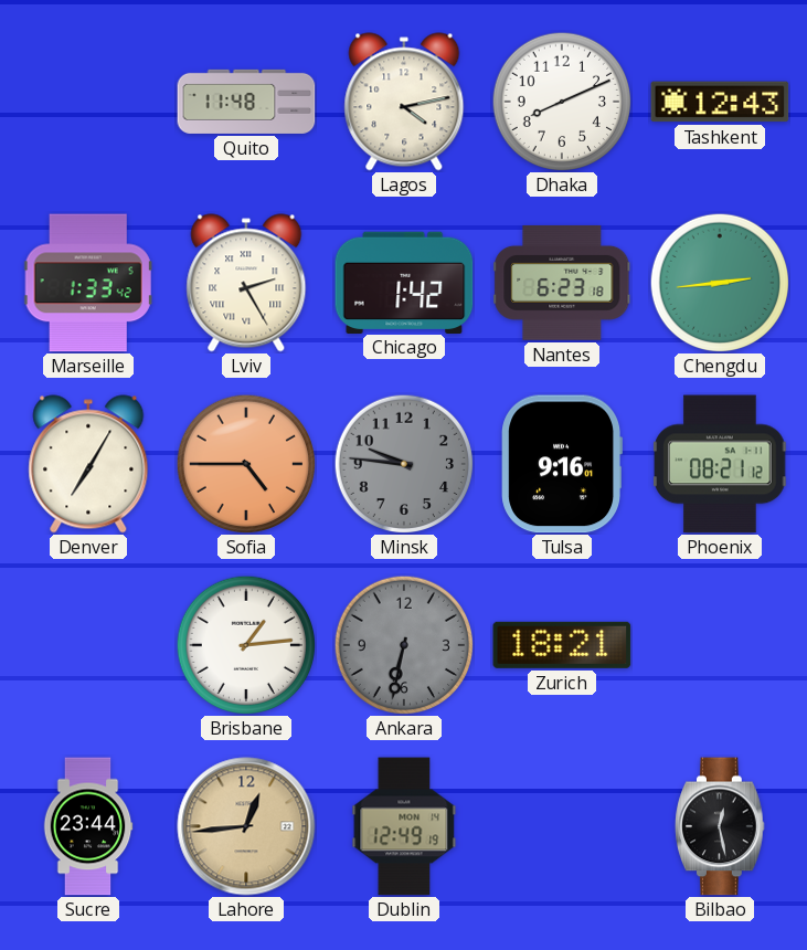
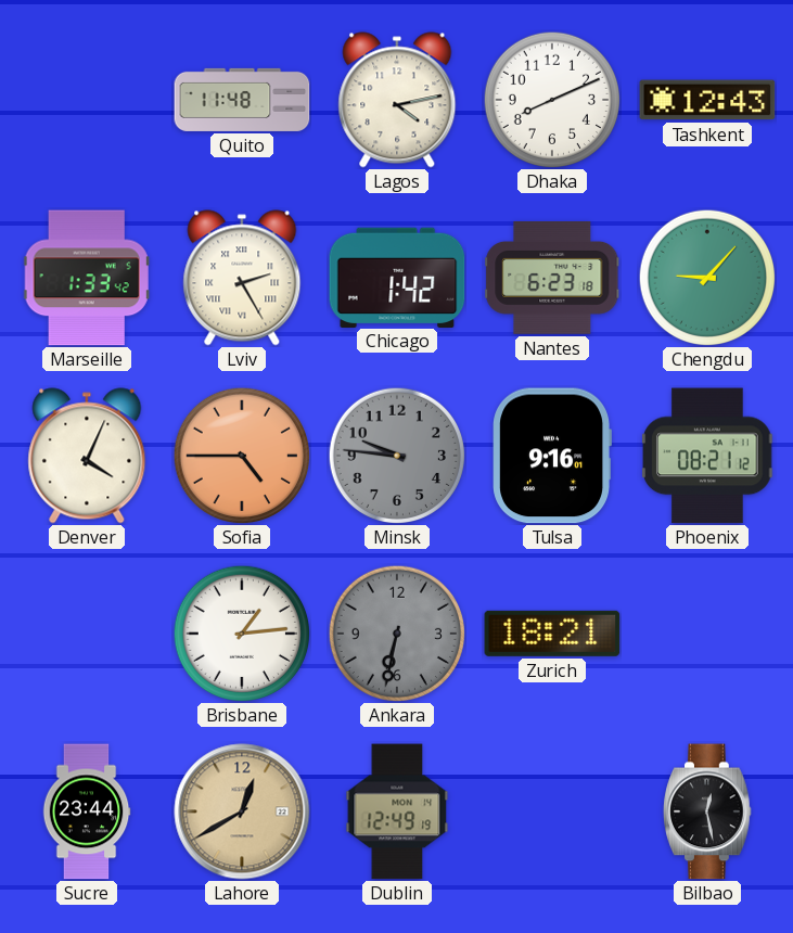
Chengdu: 2:44 -> 9:07 (706, 277)
Denver: 7:05 -> 4:04 (87, 456)
Lahore: 12:44 -> 12:40 (242, 811)
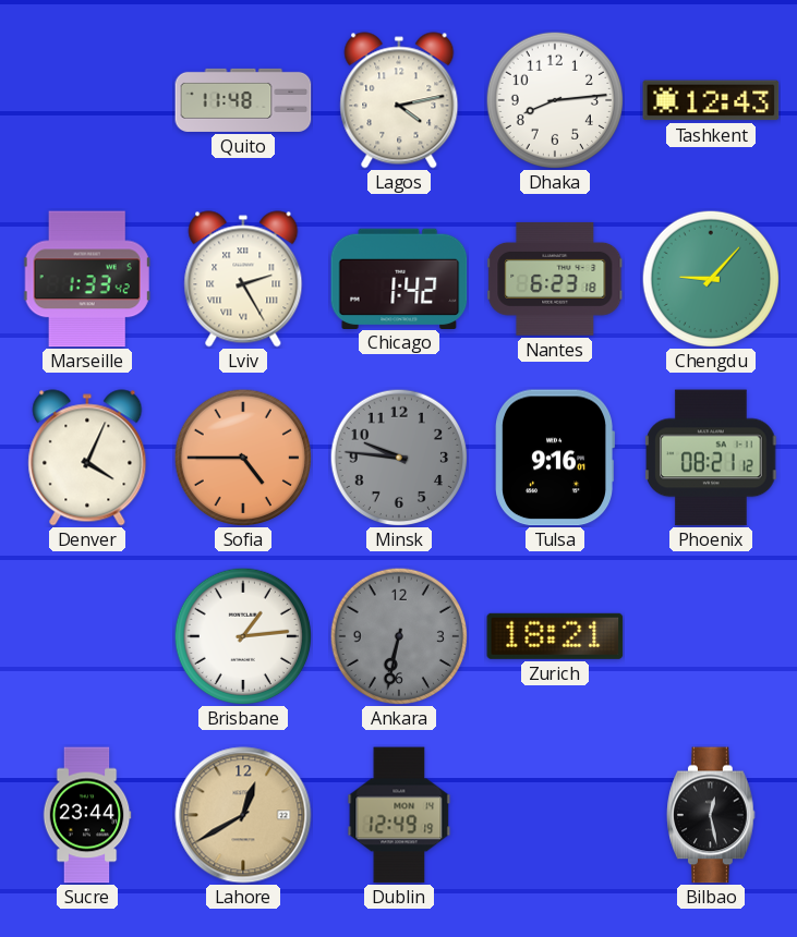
Dhaka: 8:11 -> 8:14 (554, 99)
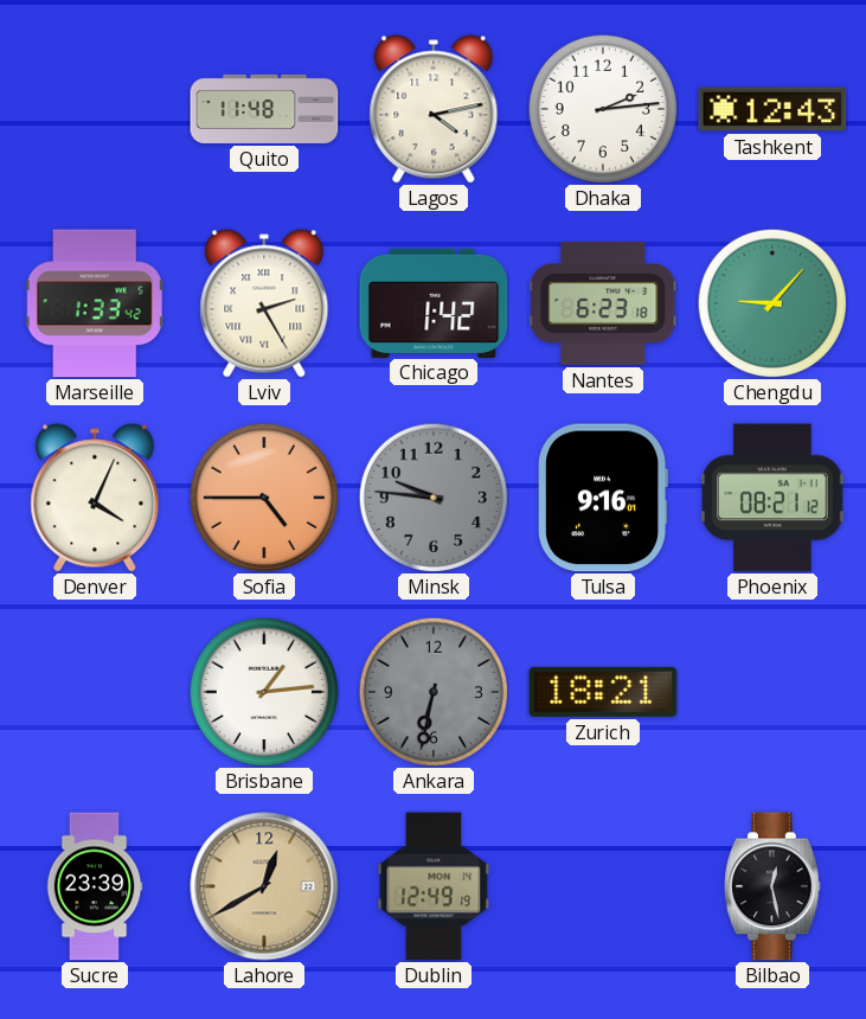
Dhaka: 8:14 -> 2:14 (602, 108)
Sucre: 23:44 -> 23:39 (95, 886)
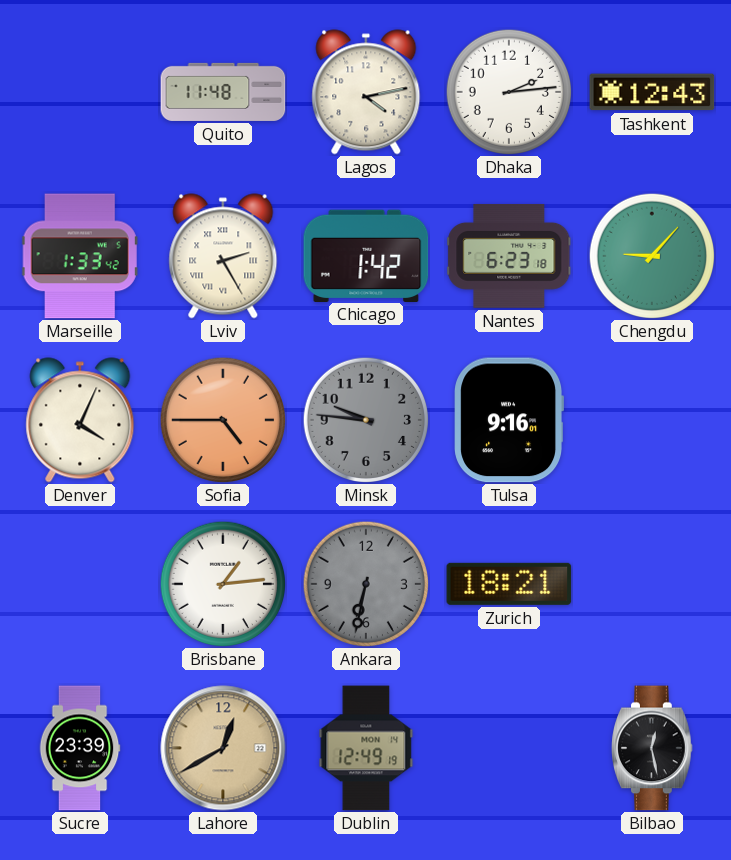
Phoenix: 08:21 -> none (772, 498)
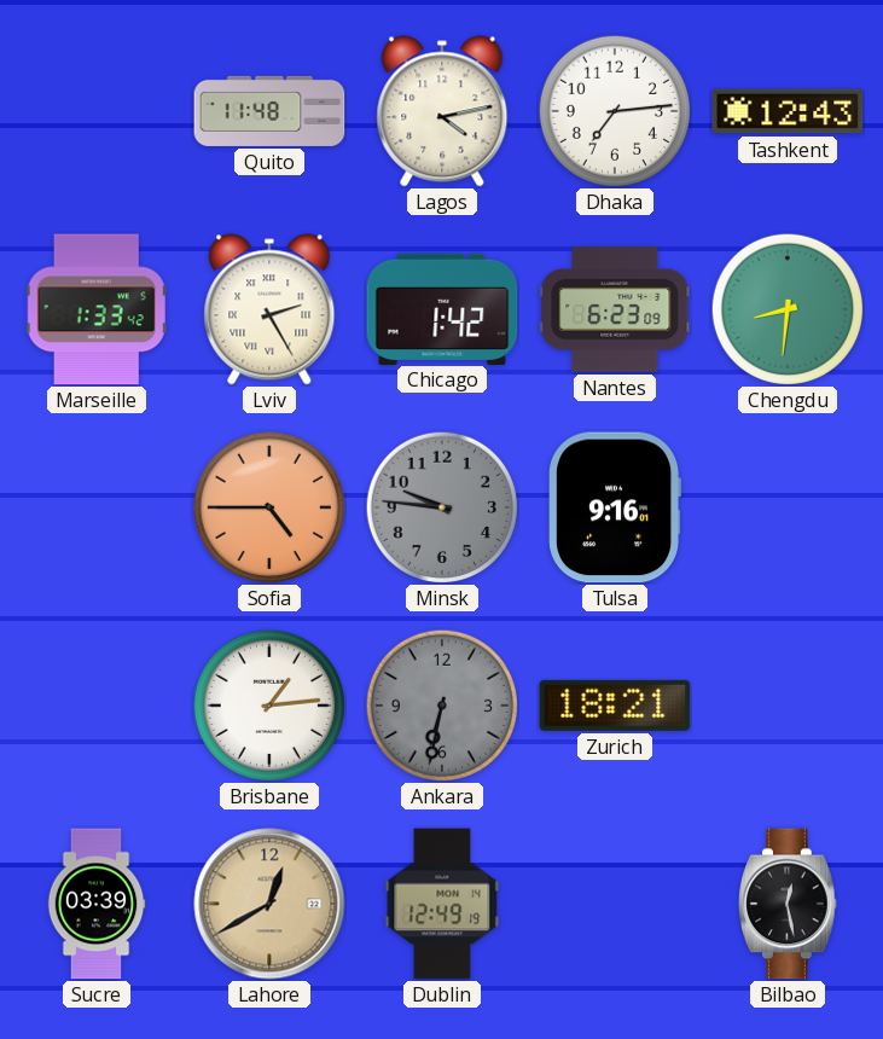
Dhaka: 2:14 -> 7:14 (614, 110)
Nantes: 6:23:18 -> 6:23:09 (615, 309)
Chengdu: 9:07 -> 8:31 (786, 308)
Denver: 4:04 -> none (80, 420)
Sucre: 23:39 -> 03:39 (97, 904)
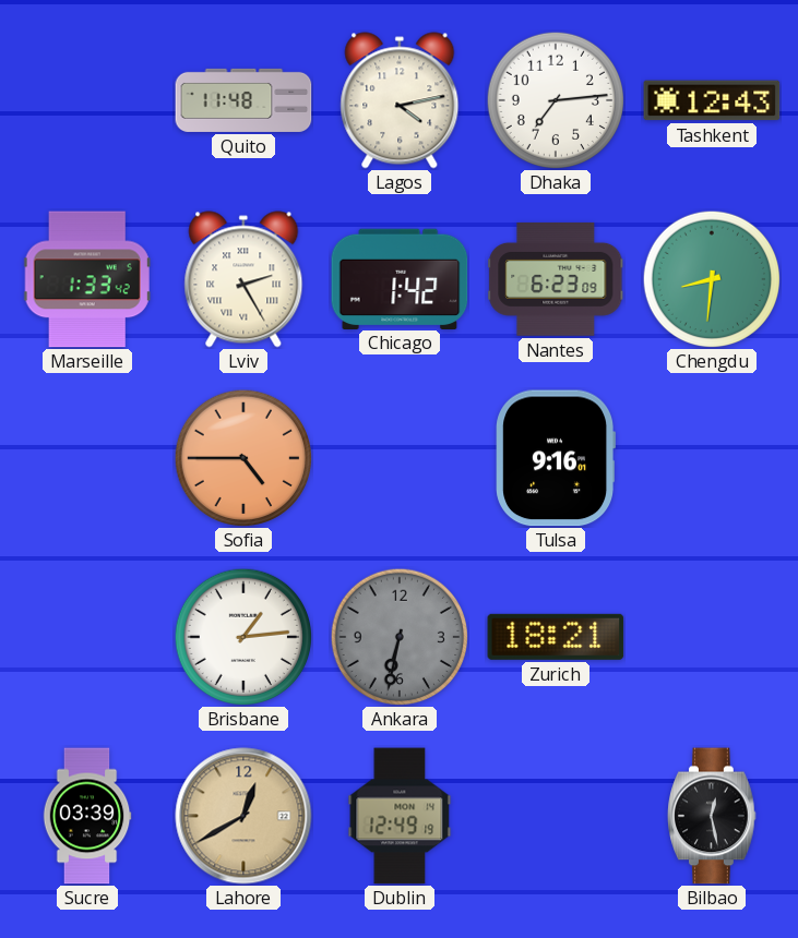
Minsk: 9:46 -> none (441, 506)
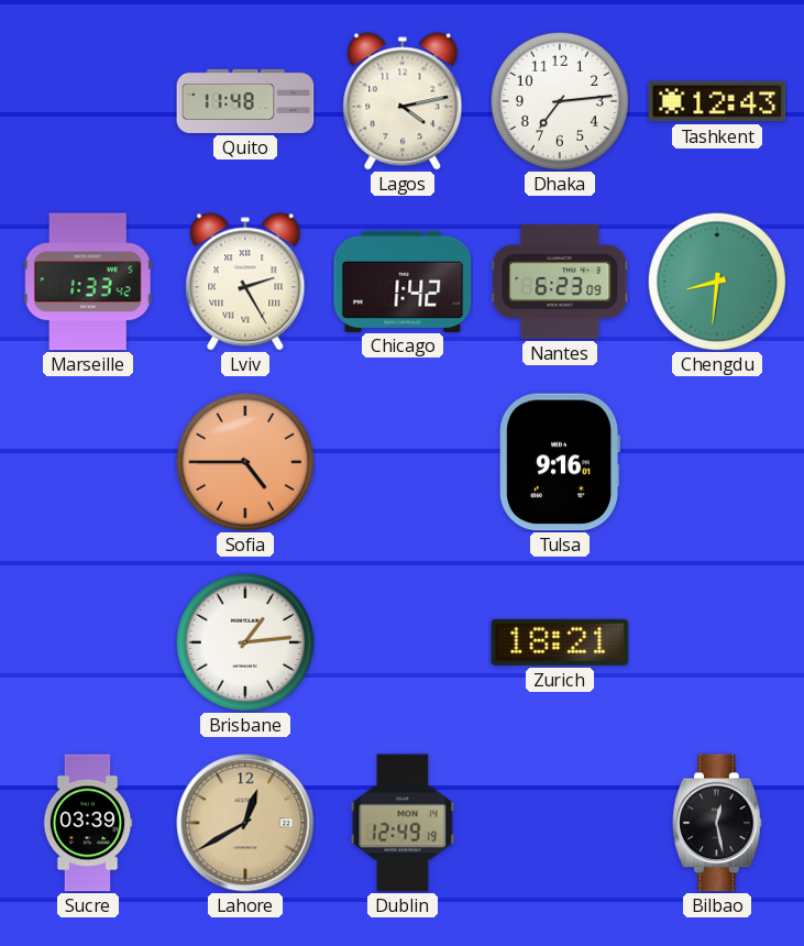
Ankara: 6:32 -> none (398, 636)
